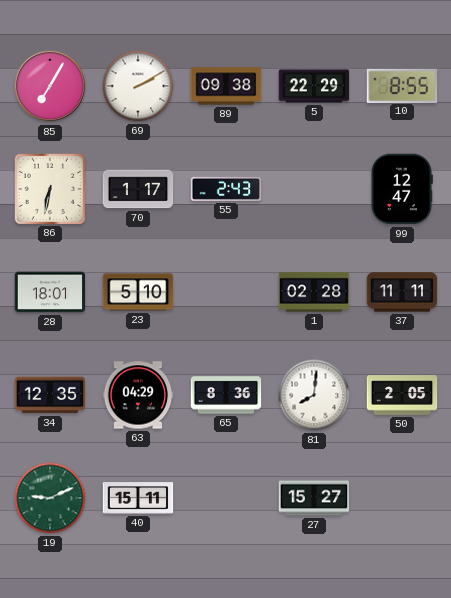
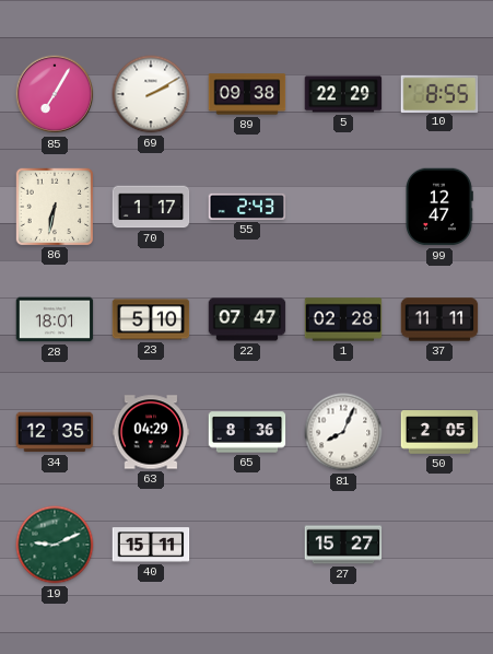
22: none -> 07:47 (247, 319)
81: 8:01 -> 8:04 (343, 432)
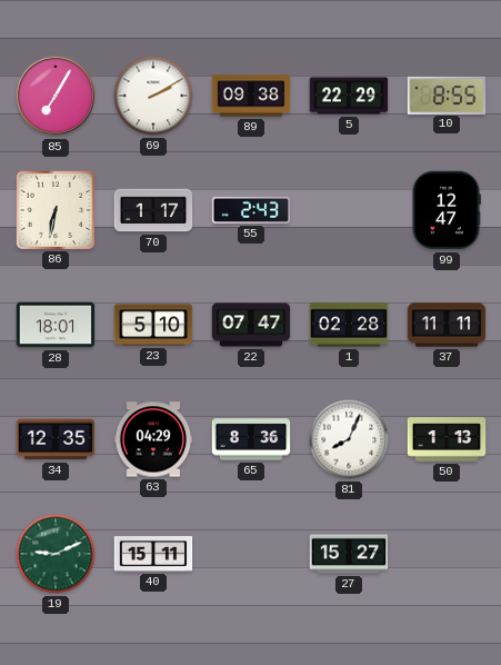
50: 2:05 -> 1:13 (447, 439)
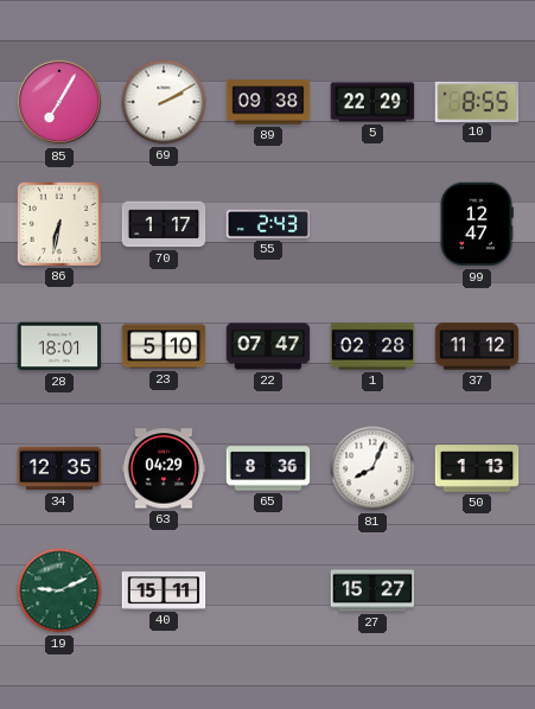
37: 11:11 -> 11:12 (477, 346)
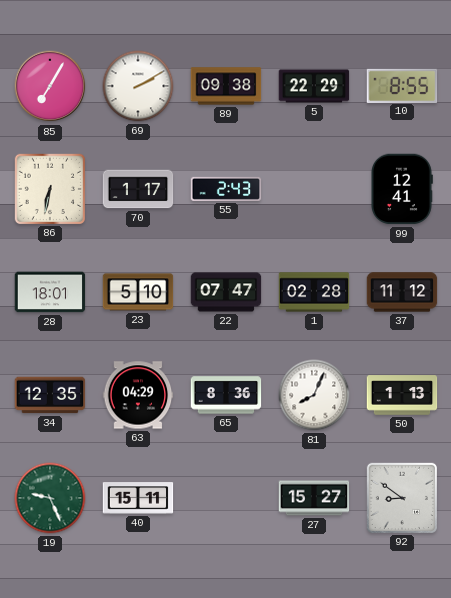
99: 12:47 -> 12:41 (402, 189)
19: 9:11 -> 9:26 (50, 498)
92: none -> 8:51 (401, 497)
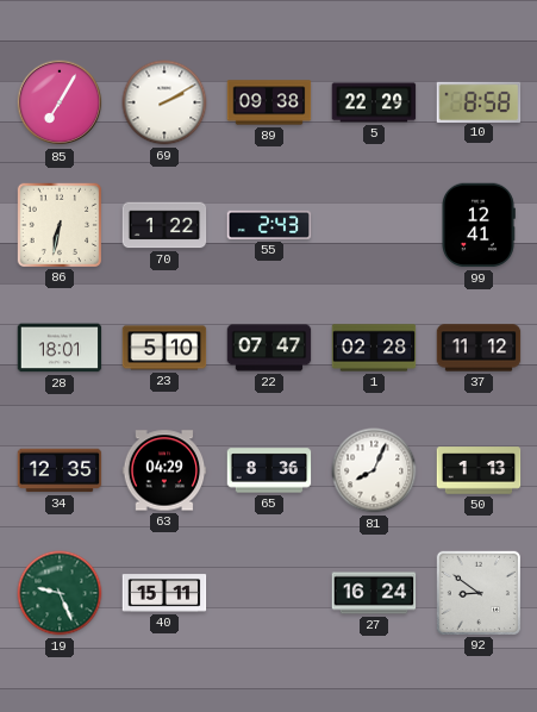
10: 8:55 -> 8:58 (479, 101)
70: 1:17 -> 1:22 (164, 225)
27: 15:27 -> 16:24 (374, 593)
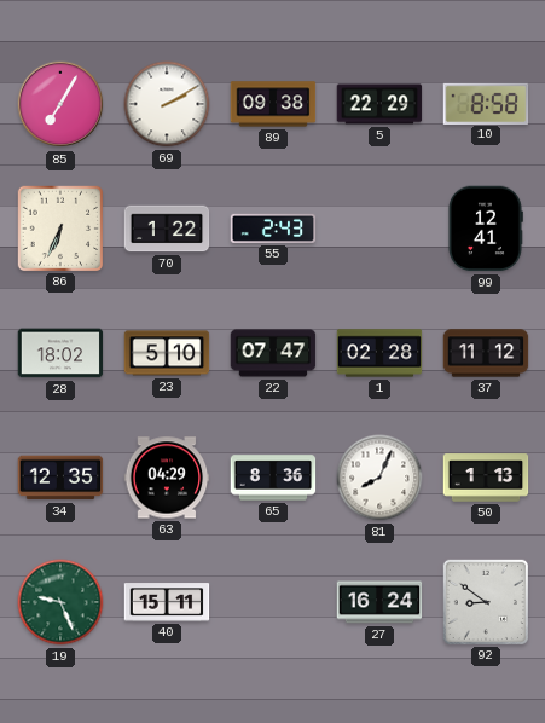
86: 6:32 -> 6:34 (59, 227)
28: 18:01 -> 18:02 (60, 353)
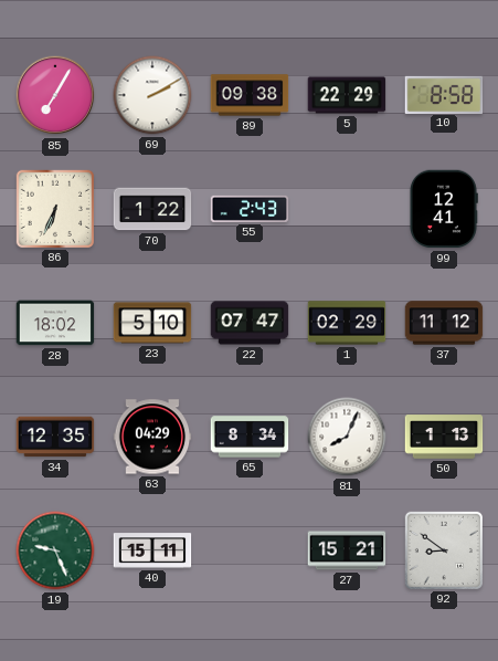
1: 02:28 -> 02:29 (347, 323)
65: 8:36 -> 8:34 (250, 437)
27: 16:24 -> 15:21 (347, 550)
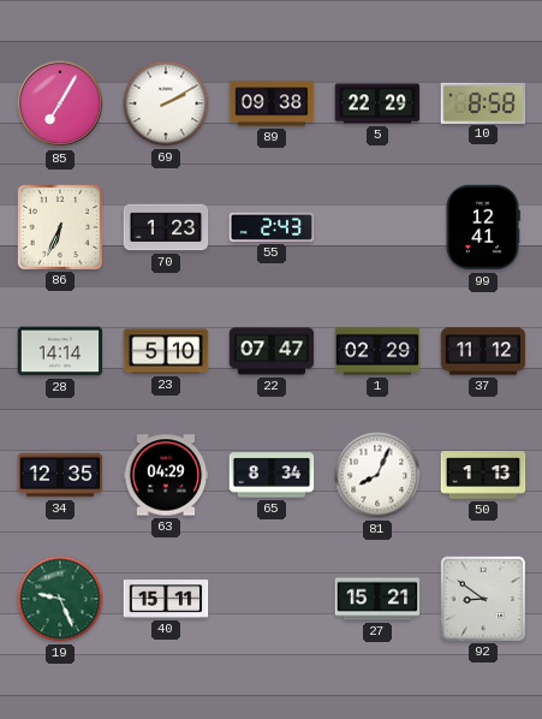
70: 1:22 -> 1:23 (166, 227)
28: 18:02 -> 14:14 (60, 351)
